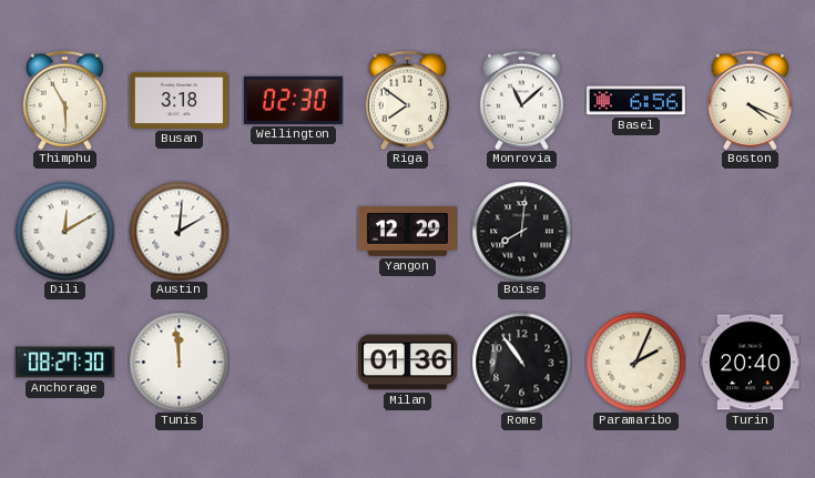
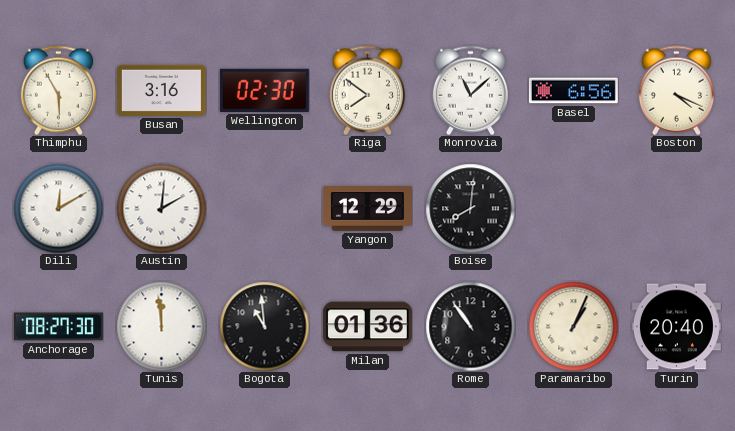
Busan: 3:18 -> 3:16 (161, 90)
Bogota: none -> 10:59 (264, 326)
Paramaribo: 2:04 -> 1:04 (573, 326)
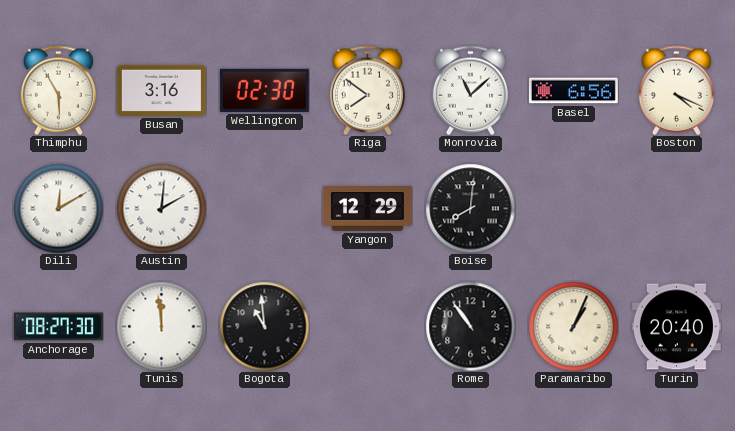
Milan: 01:36 -> none (367, 327)
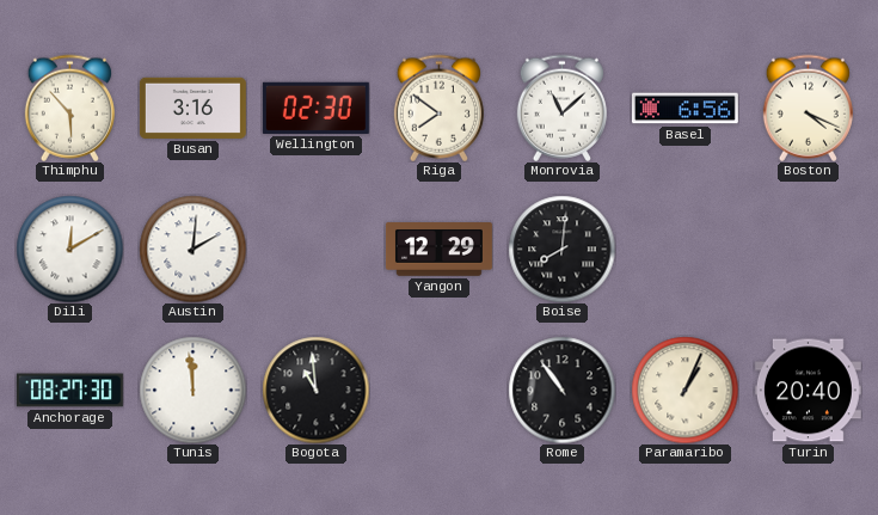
Thimphu: 5:55 -> 5:53 (69, 108)
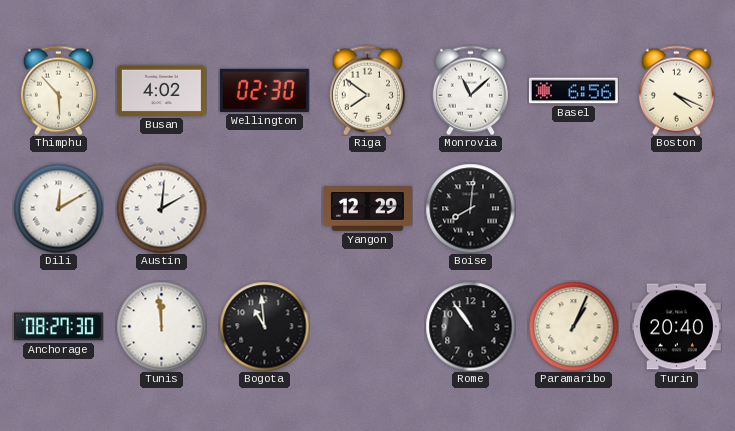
Busan: 3:16 -> 4:02 (161, 90)
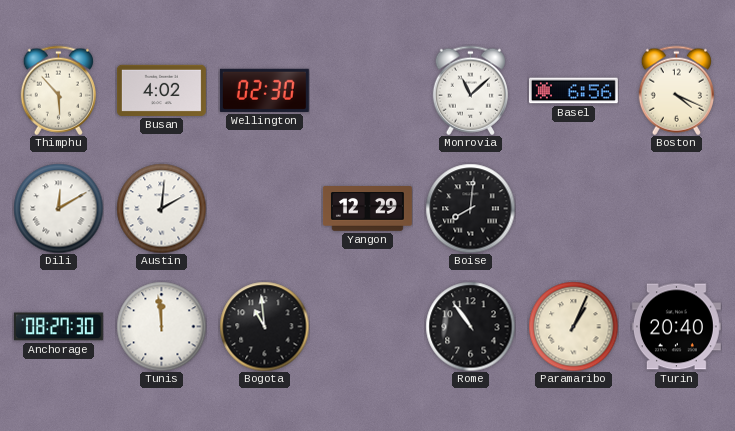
Riga: 7:51 -> none (367, 90)
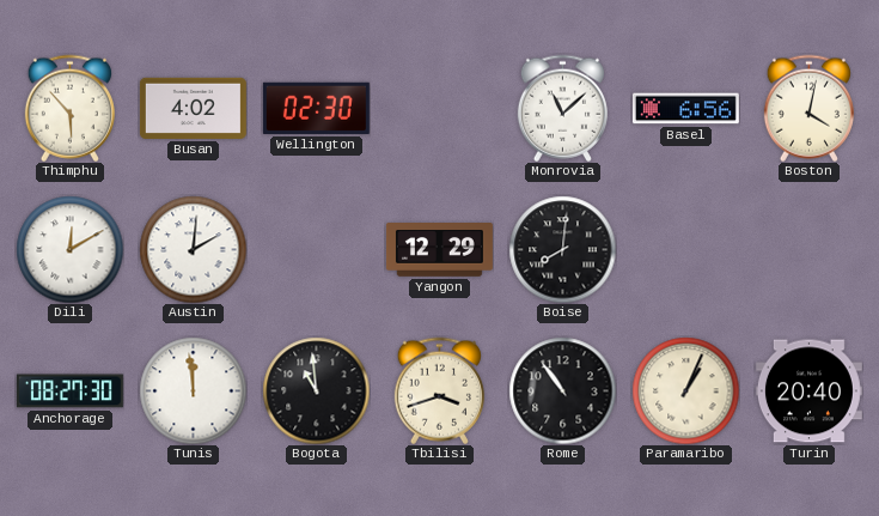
Boston: 4:19 -> 4:02 (808, 108)
Tbilisi: none -> 3:42 (439, 390)
